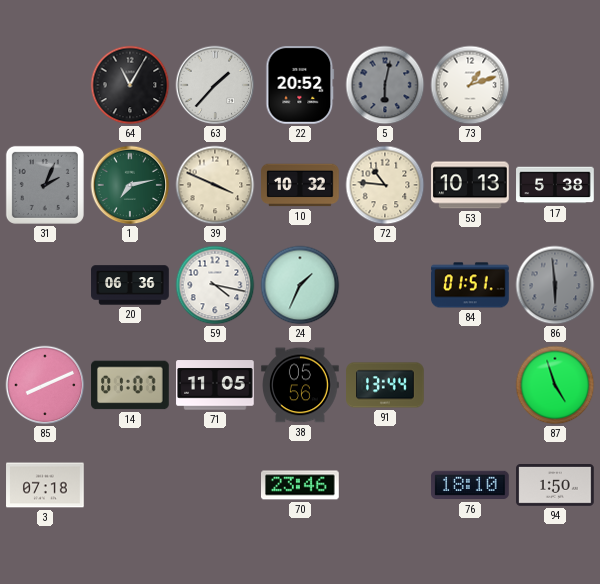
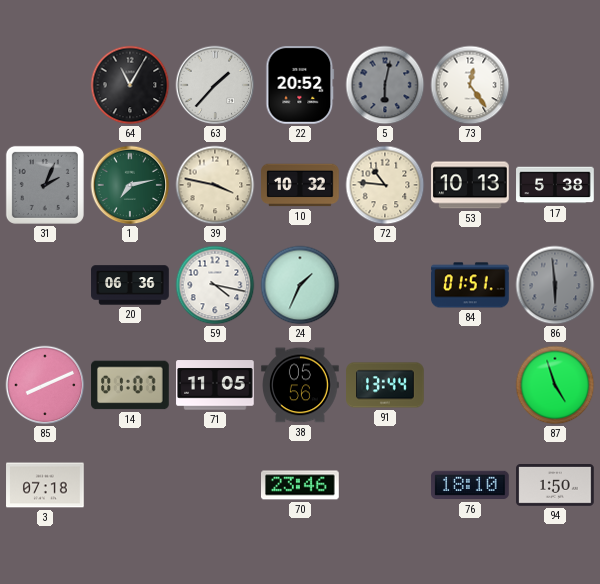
73: 1:12 -> 12:24 (470, 85)
39: 3:49 -> 3:47 (215, 185)
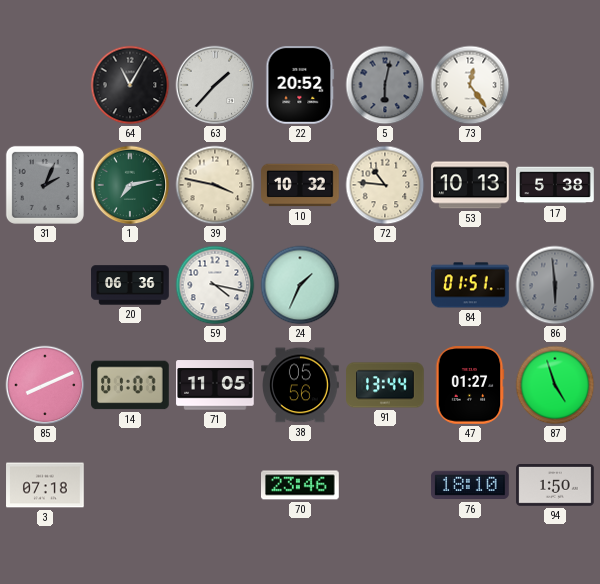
47: none -> 01:27 (470, 385)
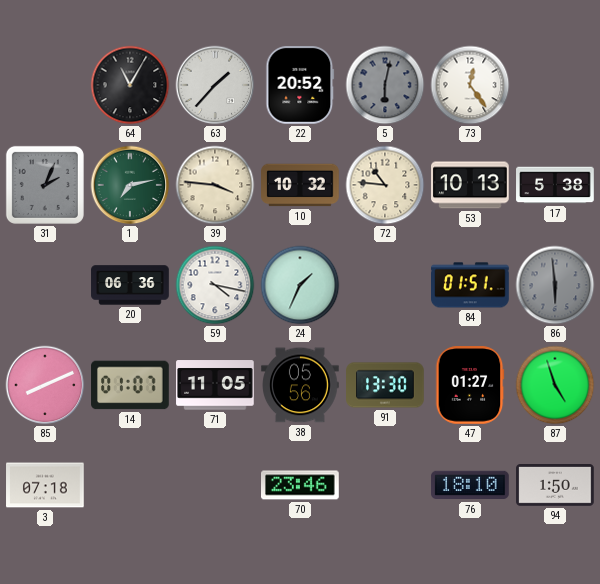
39: 3:47 -> 3:46 (215, 185)
91: 13:44 -> 13:30 (385, 385)
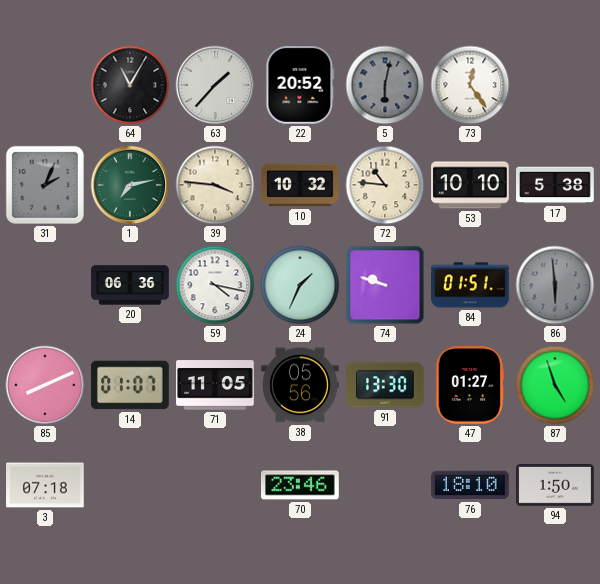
53: 10:13 -> 10:10 (470, 185)
74: none -> 9:48 (385, 285)
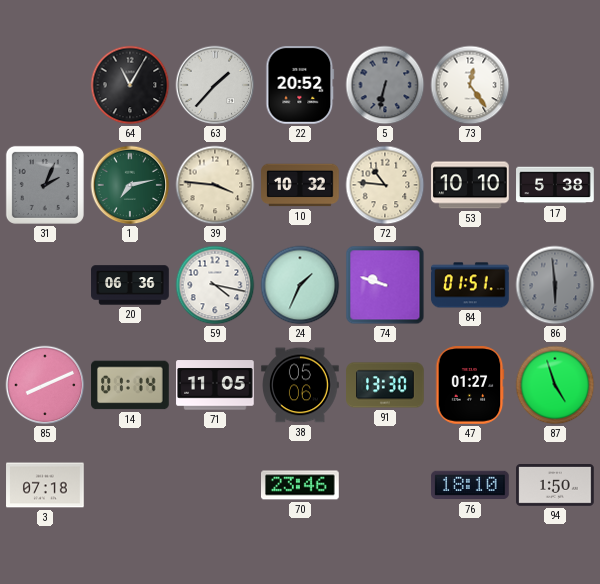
5: 6:02 -> 6:32 (385, 85)
14: 01:07 -> 01:14 (130, 385)
38: 05:56 -> 05:06 (300, 385)
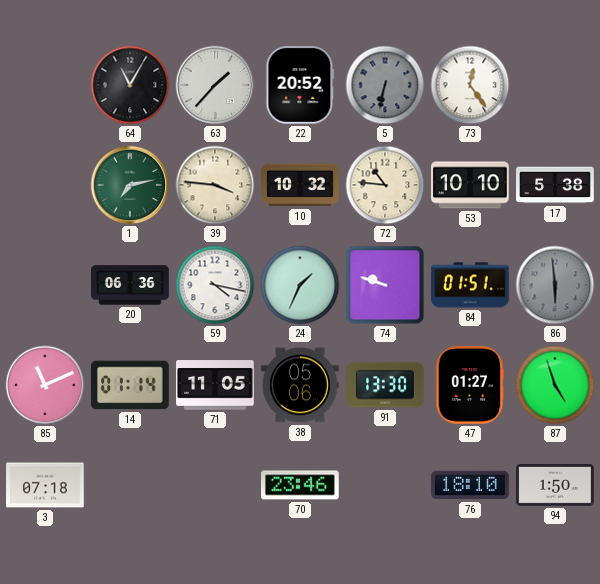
31: 2:04 -> none (45, 185)
85: 8:11 -> 11:11 (45, 385)
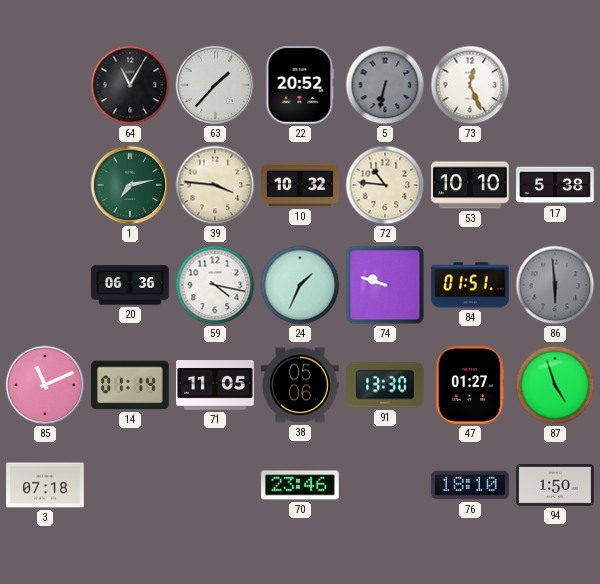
73: 12:24 -> 12:26 (470, 85)
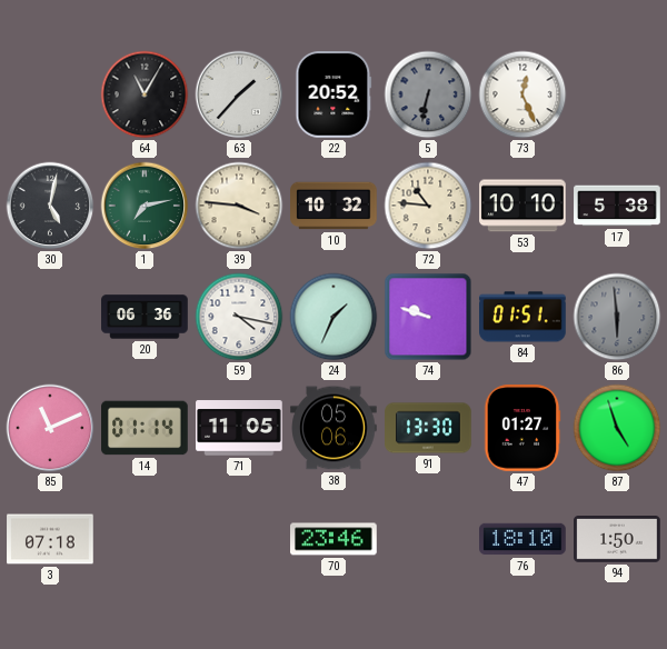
30: none -> 5:02 (50, 206)
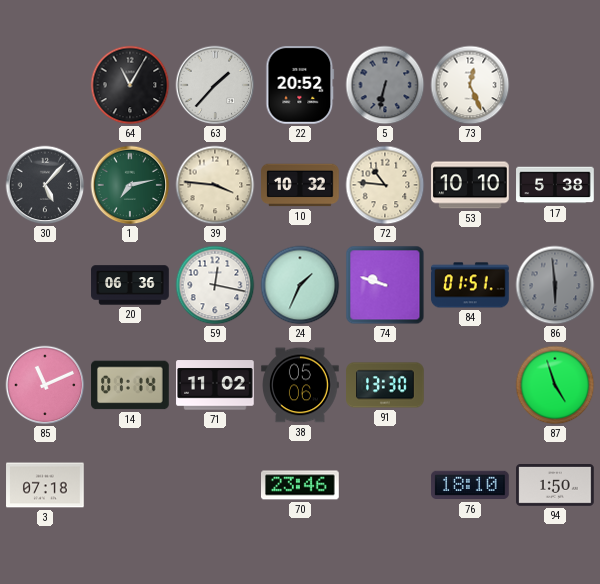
30: 5:02 -> 5:07 (45, 185)
59: 4:17 -> 12:17 (215, 285)
71: 11:05 -> 11:02 (215, 385)
47: 01:27 -> none (522, 428)
